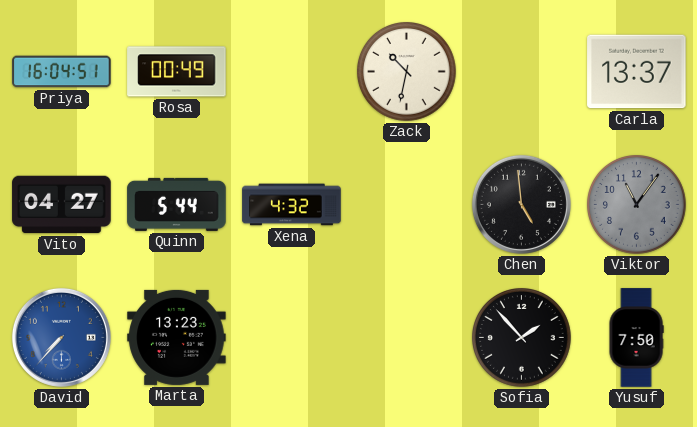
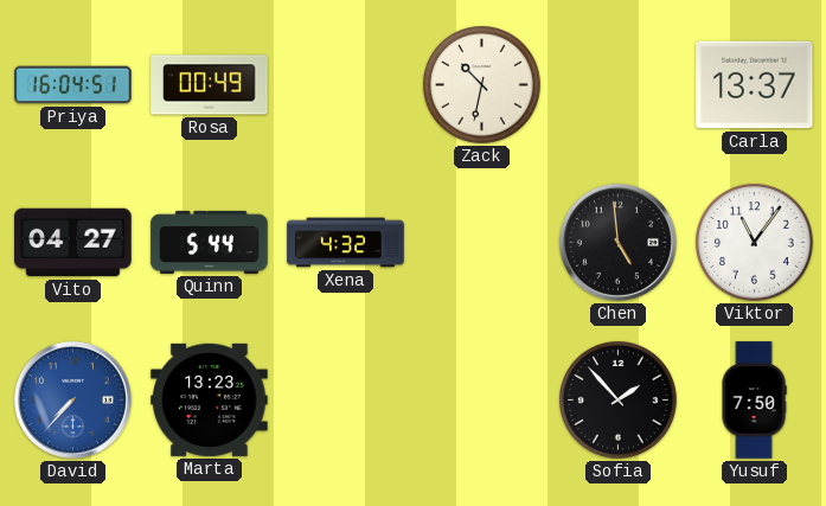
Viktor dial: grey -> white (755, 243)
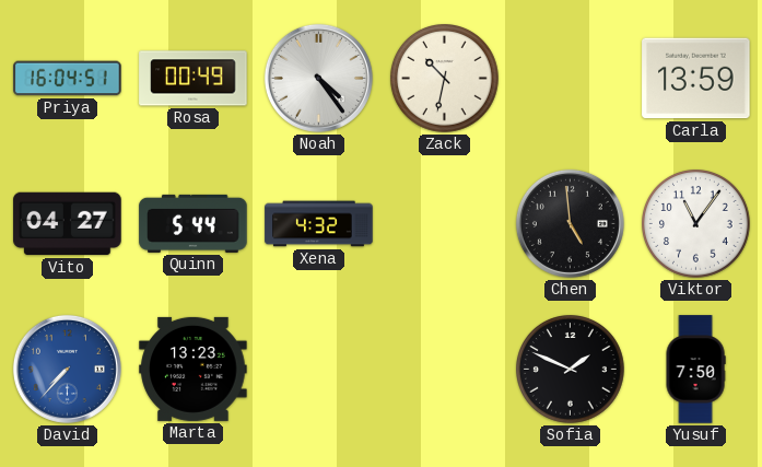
Noah: none -> 4:24 (318, 78)
Carla: 13:37 -> 13:59 (696, 79)
Sofia: 1:53 -> 1:49 (571, 370)
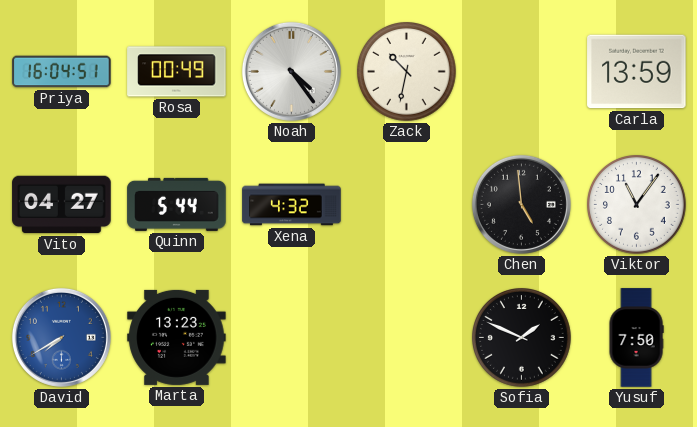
David: 7:37 -> 7:40 (61, 337)
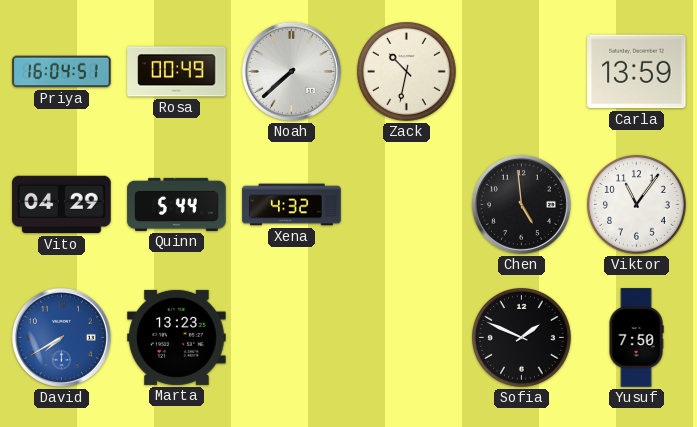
Noah: 4:24 -> 7:38 (291, 71)
Vito: 04:27 -> 04:29 (62, 205)
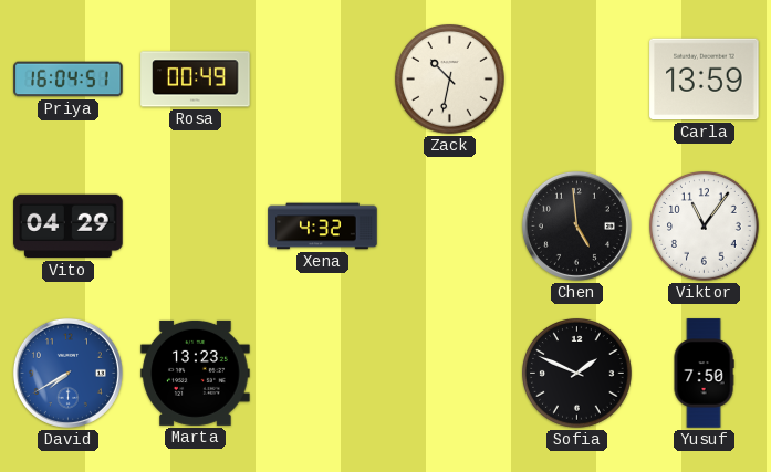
Noah: 7:38 -> none (291, 71)
Quinn: 5:44 -> none (177, 204)
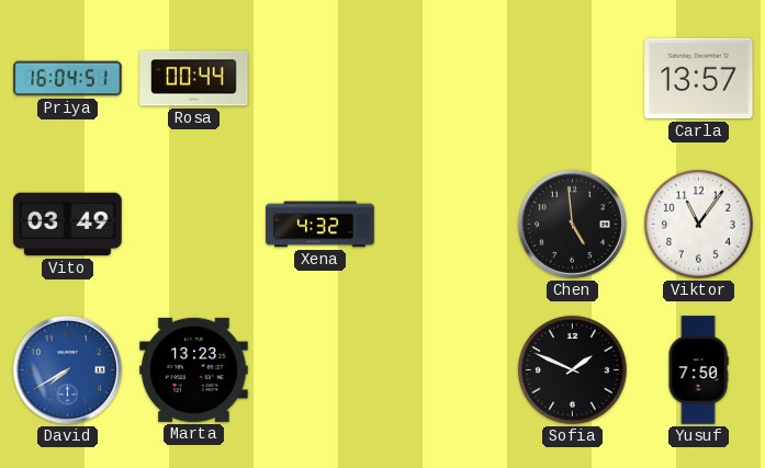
Rosa: 00:49 -> 00:44 (194, 79)
Zack: 10:32 -> none (450, 80)
Carla: 13:59 -> 13:57 (699, 79)
Vito: 04:29 -> 03:49 (68, 225)
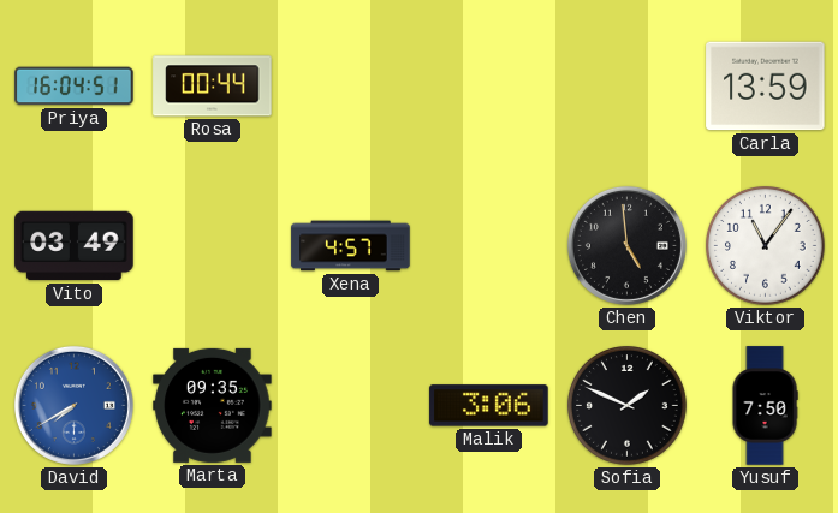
Carla: 13:57 -> 13:59 (766, 87)
Xena: 4:32 -> 4:57 (351, 246)
Marta: 13:23 -> 09:35 (213, 405)
Malik: none -> 3:06 (489, 406)
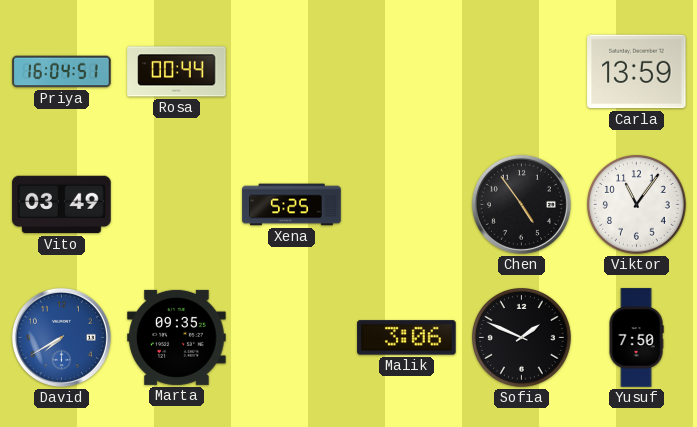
Xena: 4:57 -> 5:25 (292, 205)
Chen: 4:59 -> 4:54 (521, 204)
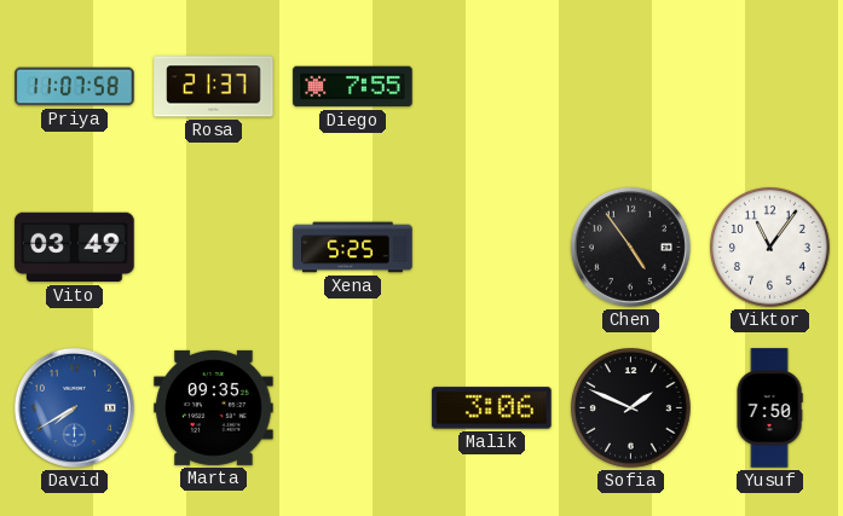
Priya: 16:04 -> 11:07 (75, 87)
Rosa: 00:44 -> 21:37 (214, 87)
Diego: none -> 7:55 (353, 87)
Carla: 13:59 -> none (637, 72)
